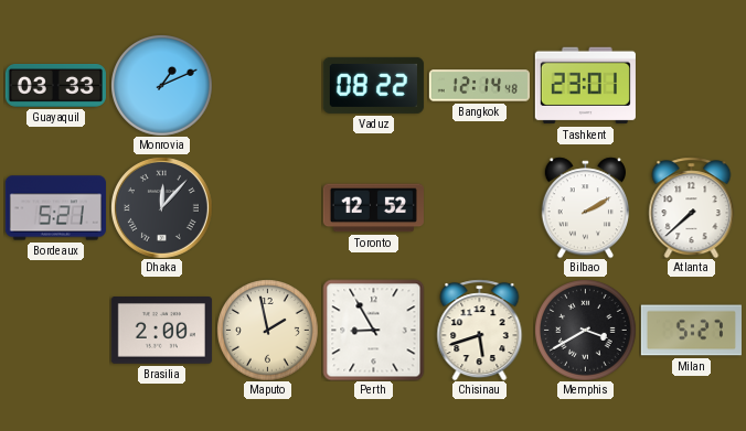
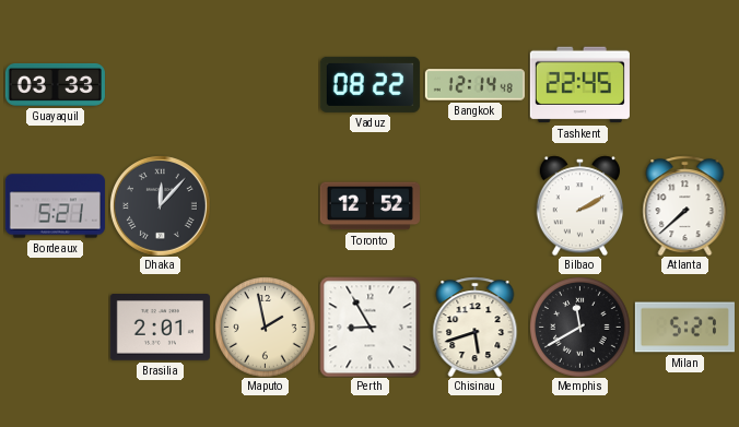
Monrovia: 1:11 -> none (162, 86)
Tashkent: 23:01 -> 22:45 (579, 85)
Brasilia: 2:00 -> 2:01 (160, 328)
Memphis: 3:40 -> 11:40 (580, 328)
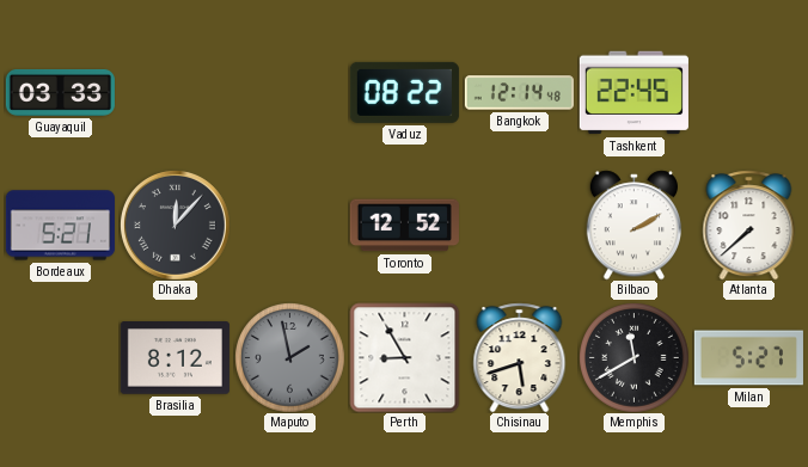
Brasilia: 2:01 -> 8:12 (175, 358)
Maputo dial: cream -> grey (290, 358)
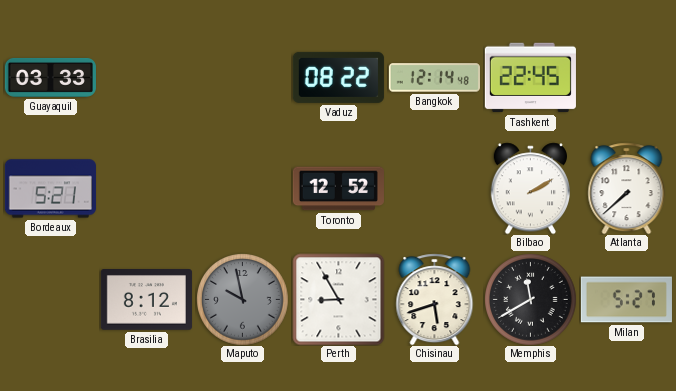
Dhaka: 12:07 -> none (175, 225)
Maputo: 1:58 -> 9:58 (243, 300)
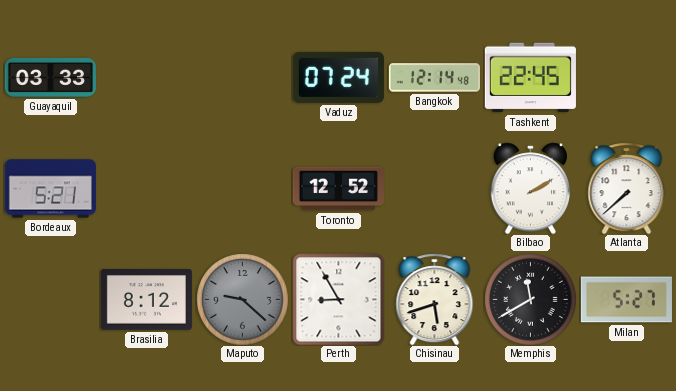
Vaduz: 08:22 -> 07:24 (338, 77)
Maputo: 9:58 -> 9:22 (243, 300)
